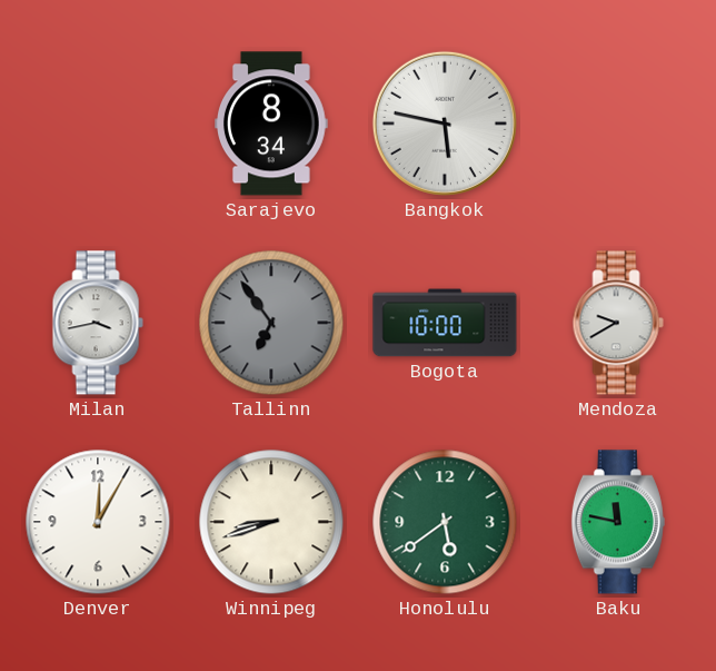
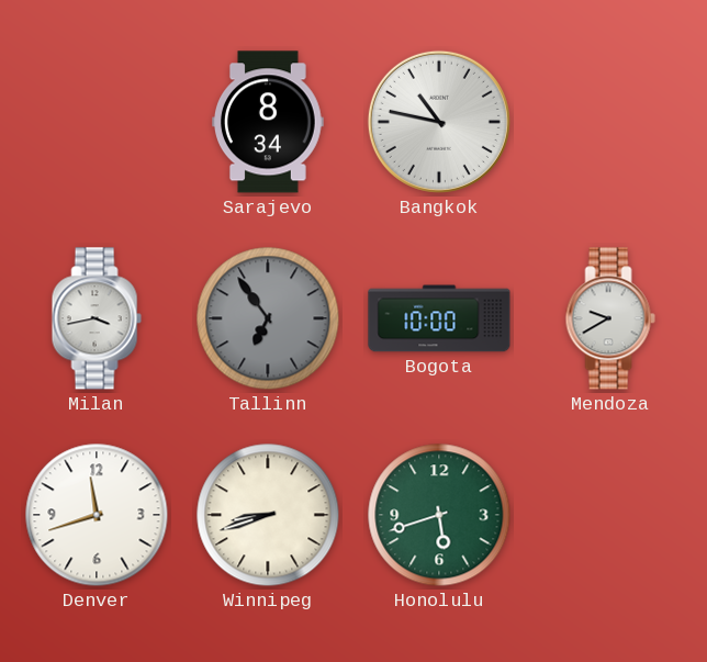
Bangkok: 5:47 -> 10:47 (439, 122)
Denver: 12:05 -> 11:42 (97, 515)
Honolulu: 5:39 -> 5:42 (439, 515)
Baku: 11:47 -> none (618, 522)
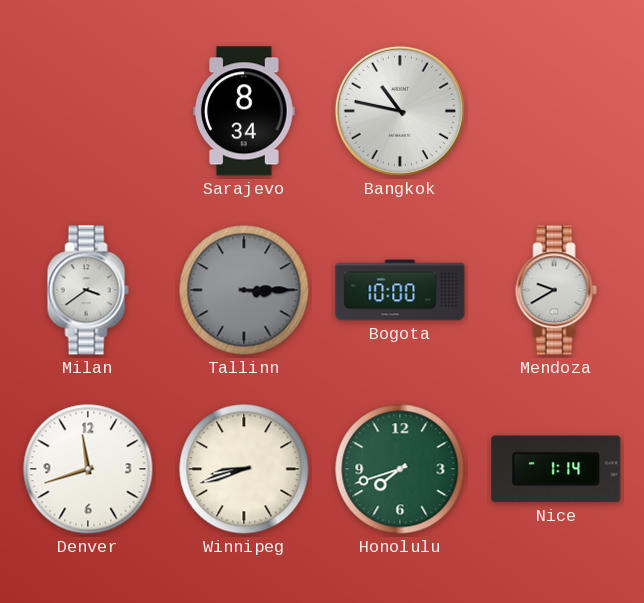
Milan: 3:43 -> 3:39 (88, 290)
Tallinn: 6:54 -> 3:15 (244, 290)
Honolulu: 5:42 -> 7:42 (400, 469)
Nice: none -> 1:14 (556, 469)
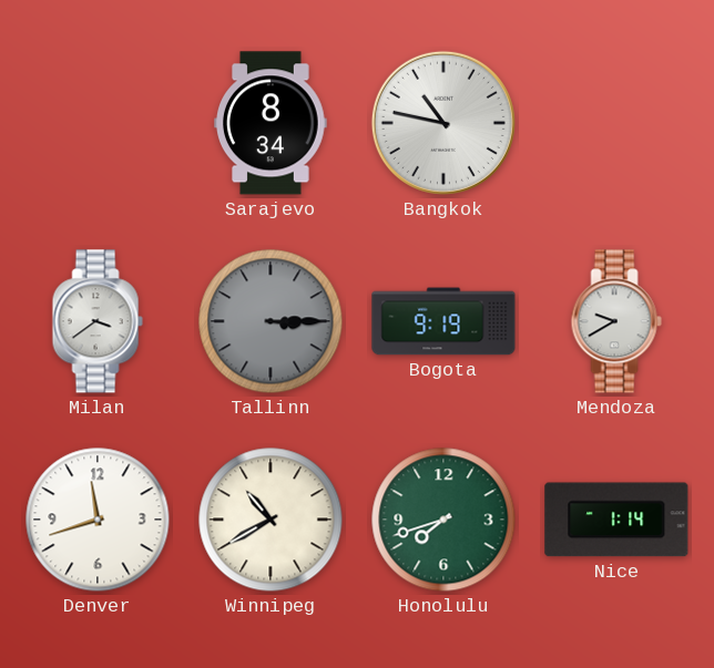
Bogota: 10:00 -> 9:19 (443, 321)
Winnipeg: 8:42 -> 10:40 (271, 520)
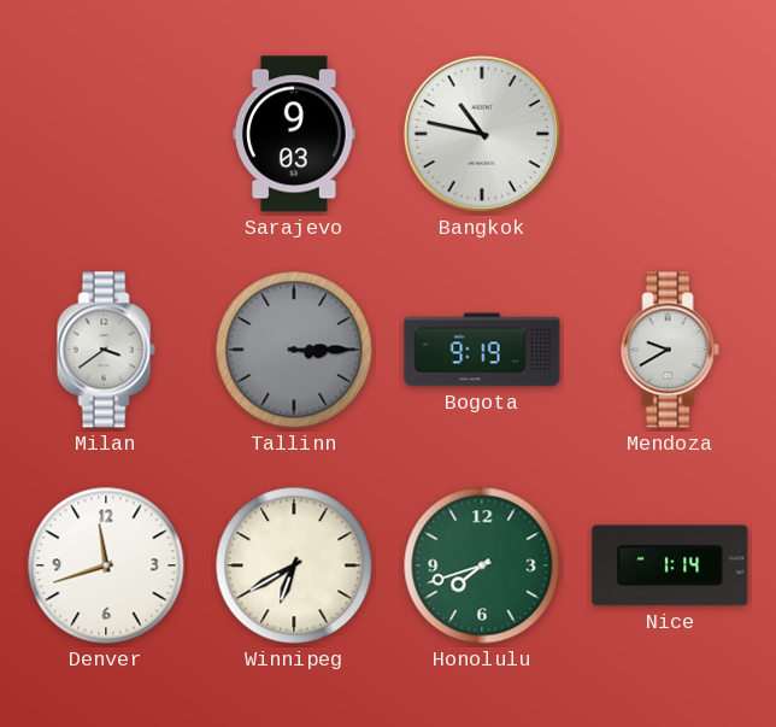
Sarajevo: 8:34 -> 9:03 (295, 134)
Winnipeg: 10:40 -> 6:40 (294, 565)
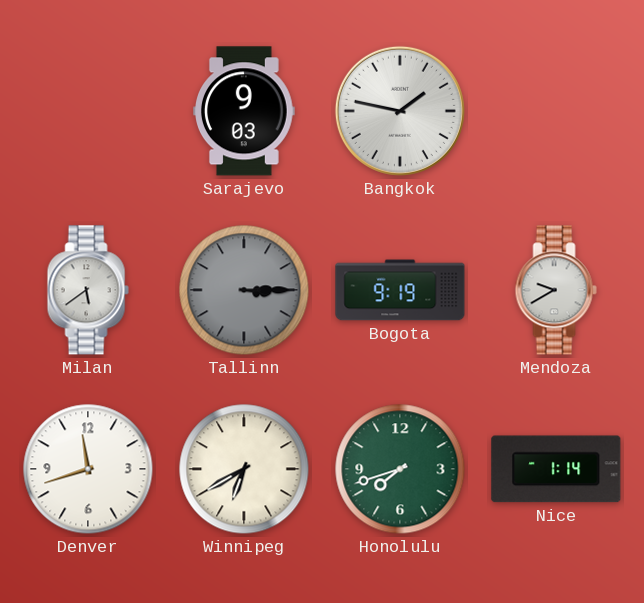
Bangkok: 10:47 -> 1:47 (400, 111)
Milan: 3:39 -> 5:39 (88, 290)
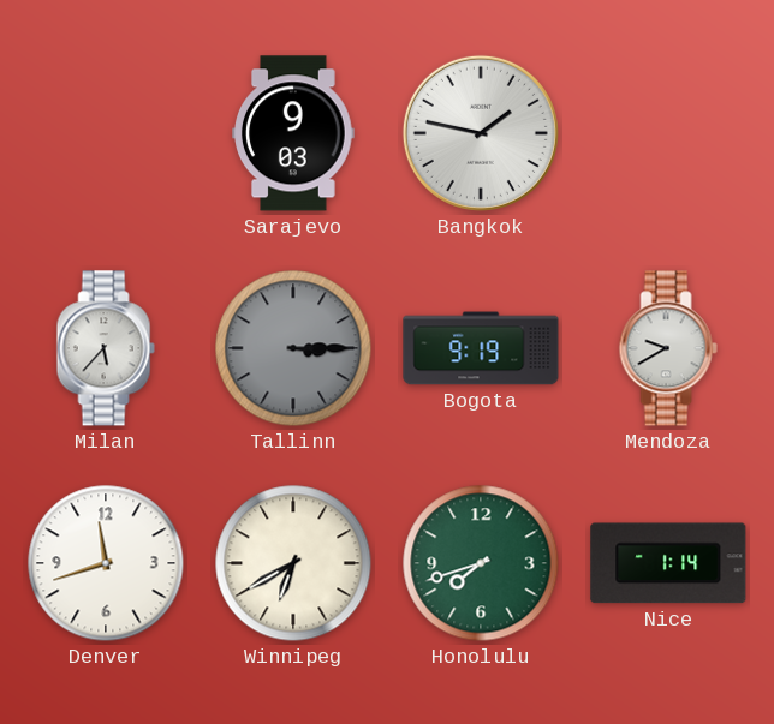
Milan: 5:39 -> 5:37 (106, 348)
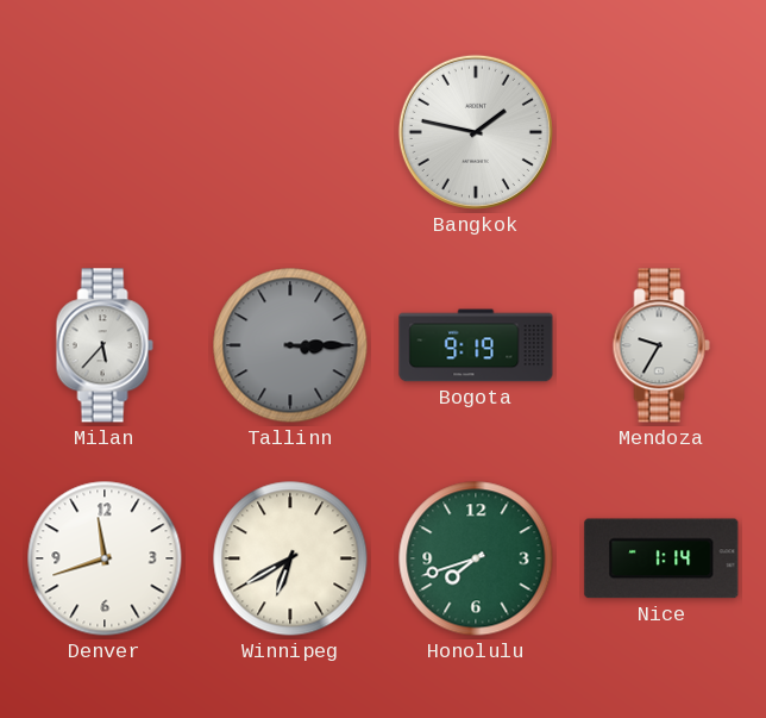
Sarajevo: 9:03 -> none (294, 133)
Mendoza: 9:40 -> 9:35 (661, 345)
